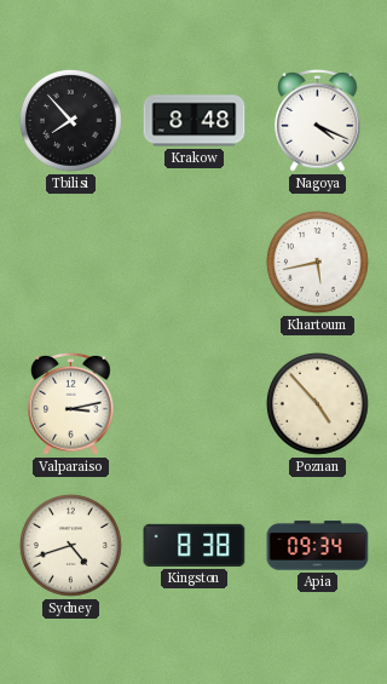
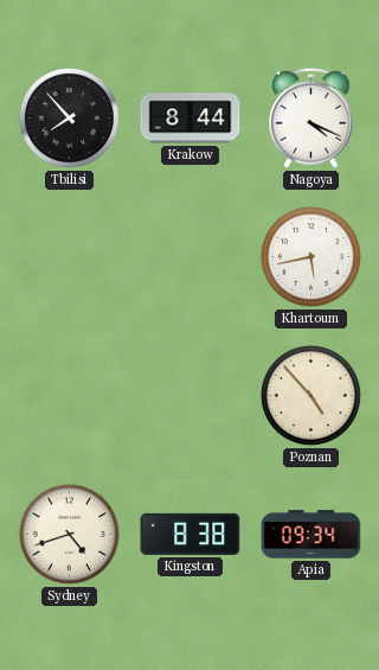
Krakow: 8:48 -> 8:44 (191, 119)
Valparaiso: 3:13 -> none (71, 404)
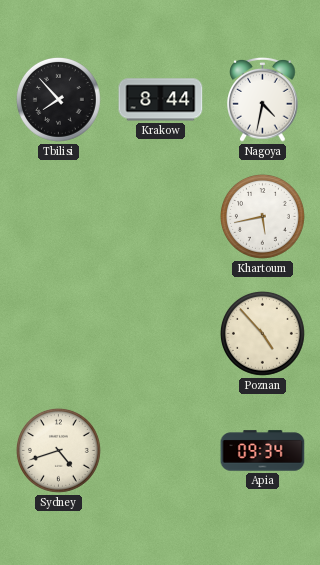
Nagoya: 4:19 -> 4:32 (263, 100)
Kingston: 8:38 -> none (191, 534)
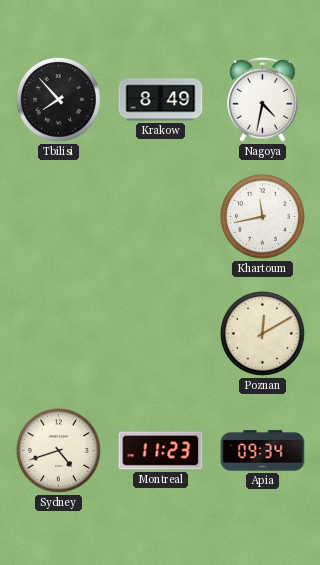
Krakow: 8:44 -> 8:49 (161, 100)
Khartoum: 5:43 -> 11:43 (262, 216)
Poznan: 4:53 -> 12:10 (262, 333)
Montreal: none -> 11:23 (161, 451)
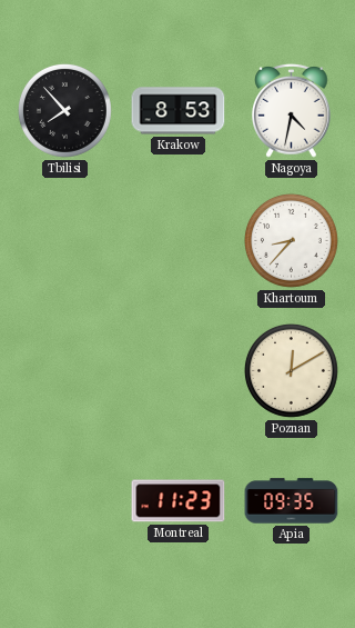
Krakow: 8:49 -> 8:53 (179, 111)
Khartoum: 11:43 -> 8:37 (291, 240)
Sydney: 4:42 -> none (58, 450)
Apia: 09:34 -> 09:35 (292, 501)
